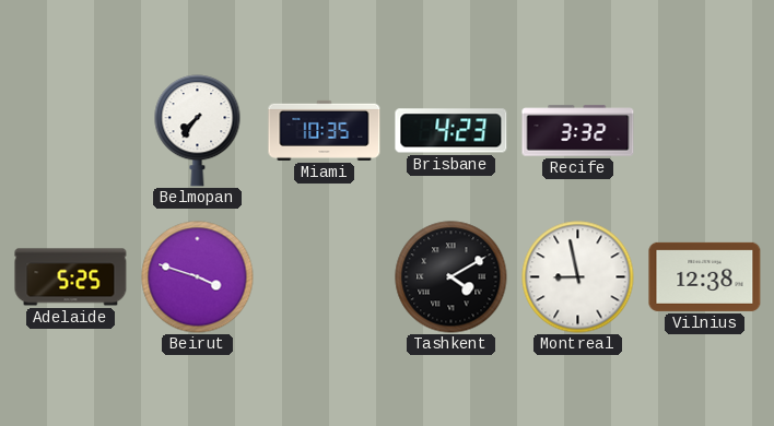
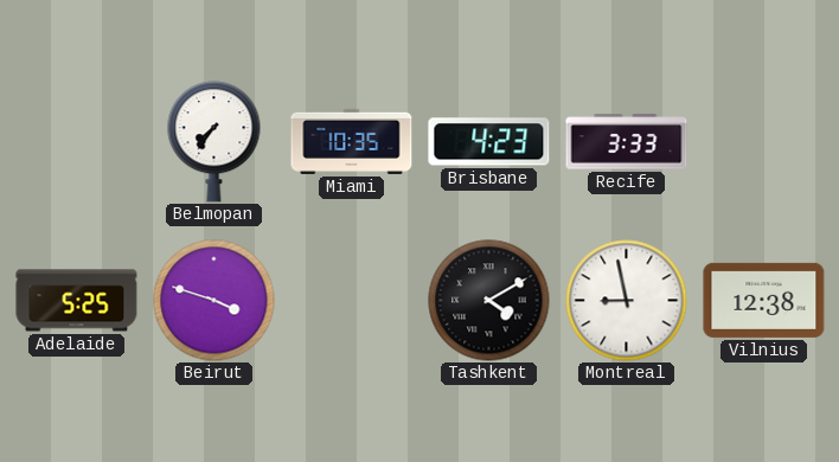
Recife: 3:32 -> 3:33 (627, 142)
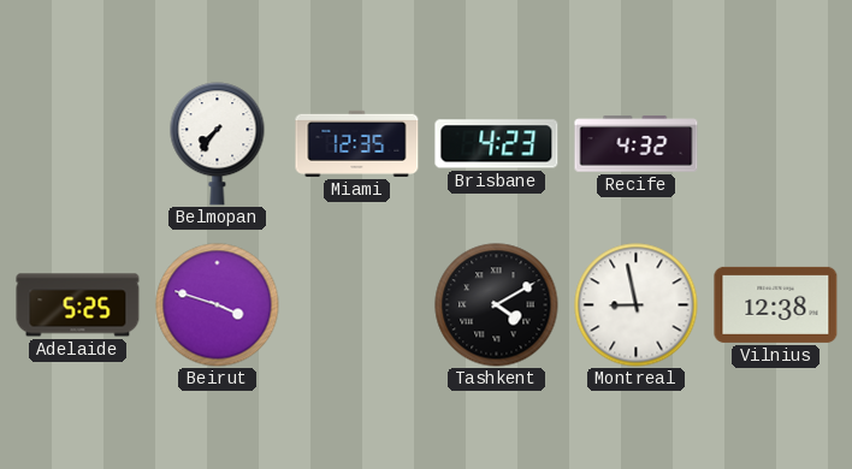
Miami: 10:35 -> 12:35 (357, 143)
Recife: 3:33 -> 4:32 (637, 144)
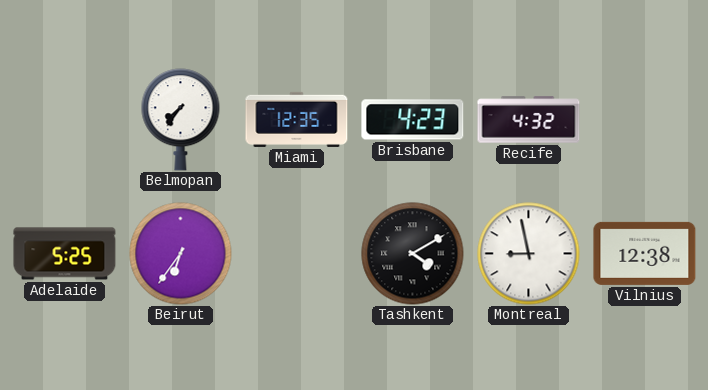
Beirut: 3:48 -> 6:36 (181, 254)
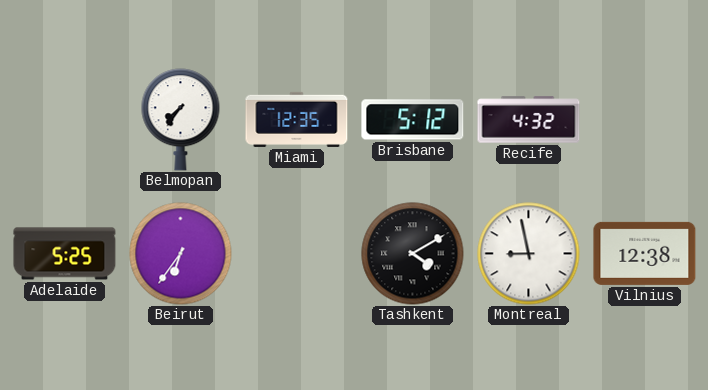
Brisbane: 4:23 -> 5:12 (413, 120)
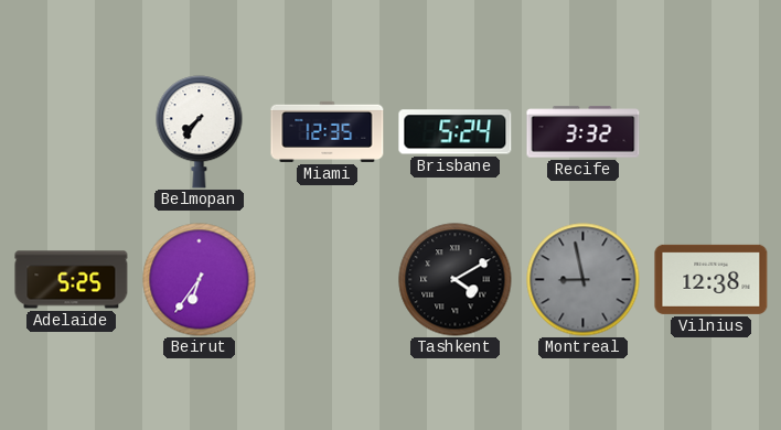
Brisbane: 5:12 -> 5:24 (456, 132)
Recife: 4:32 -> 3:32 (584, 132)
Montreal dial: white -> grey (584, 280)
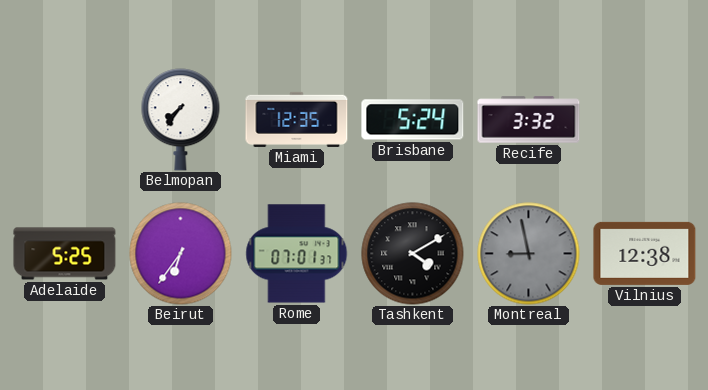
Rome: none -> 07:01 (297, 254)
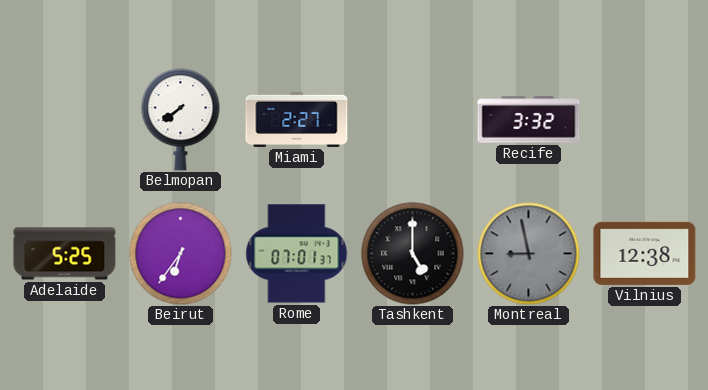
Belmopan: 7:36 -> 7:39 (181, 120)
Miami: 12:35 -> 2:27 (297, 119)
Brisbane: 5:24 -> none (413, 120)
Tashkent: 4:10 -> 5:00 (413, 254)
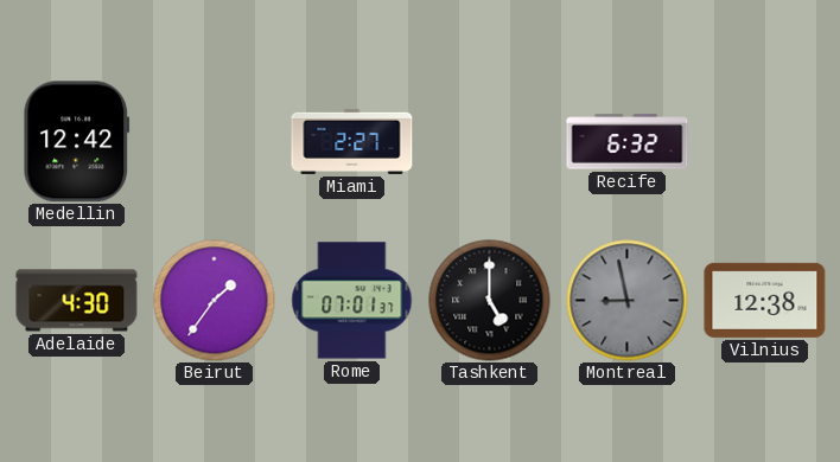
Medellin: none -> 12:42 (77, 142)
Belmopan: 7:39 -> none (181, 120)
Recife: 3:32 -> 6:32 (628, 142)
Adelaide: 5:25 -> 4:30 (77, 301)
Beirut: 6:36 -> 1:36 (215, 301)
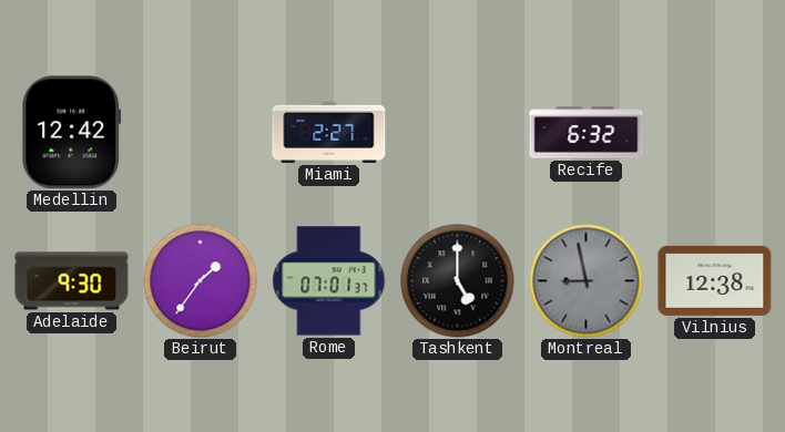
Adelaide: 4:30 -> 9:30 (72, 281)
